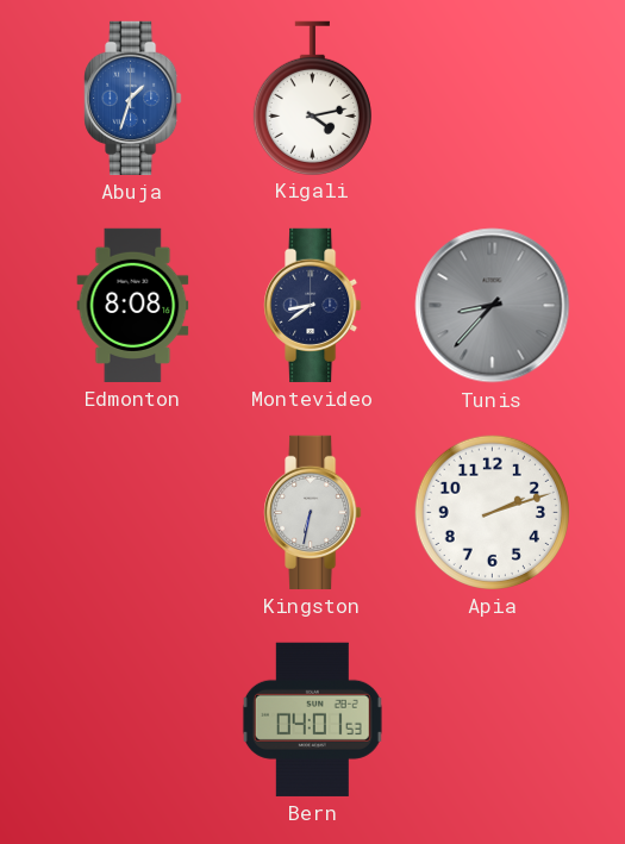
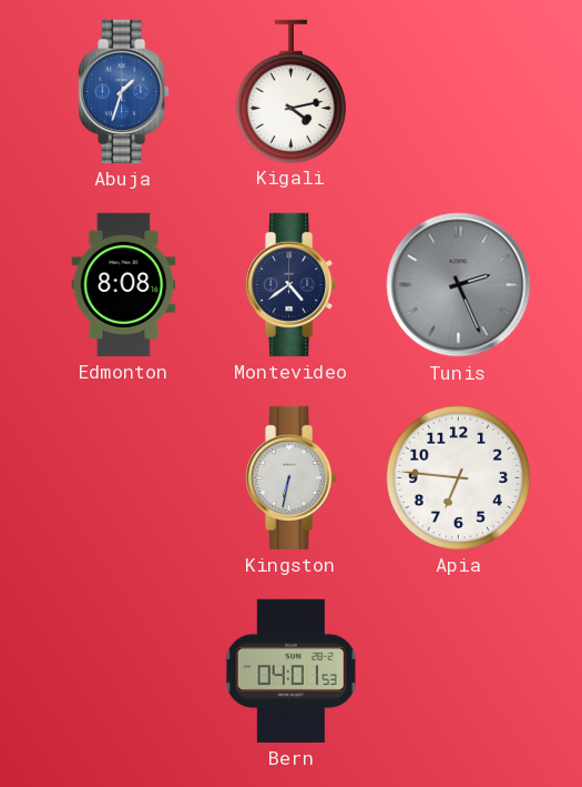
Montevideo: 8:39 -> 4:39 (292, 284)
Tunis: 8:37 -> 2:26 (459, 285)
Apia: 2:12 -> 6:46 (458, 477)
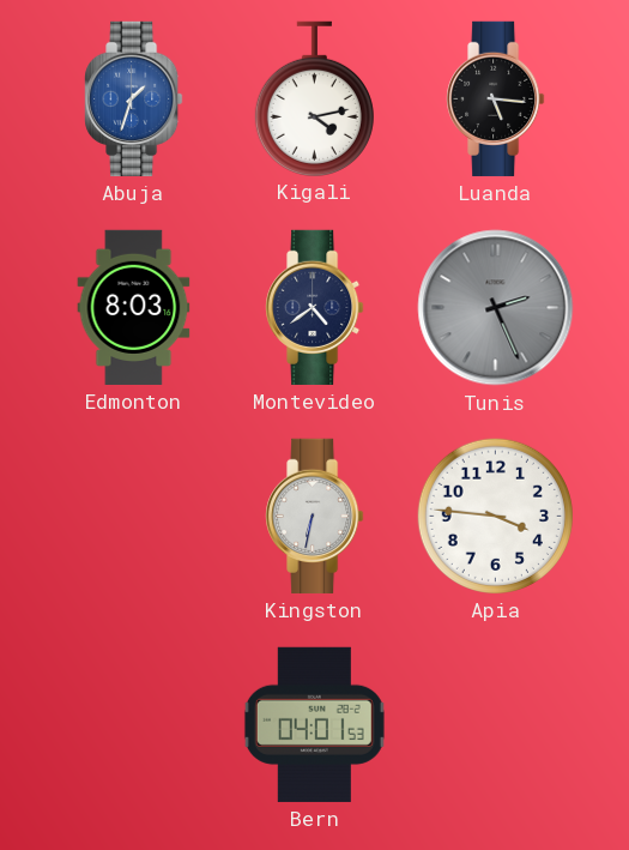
Luanda: none -> 5:16 (496, 98)
Edmonton: 8:08 -> 8:03 (134, 307)
Apia: 6:46 -> 3:46 (495, 516)
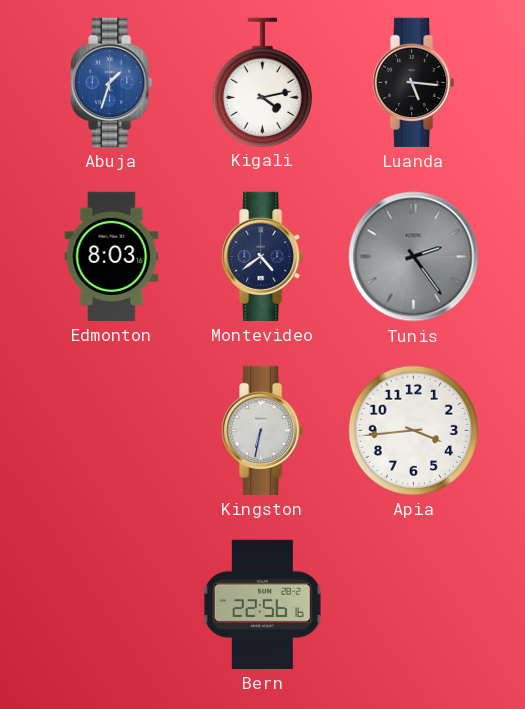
Tunis: 2:26 -> 2:24 (414, 257)
Apia: 3:46 -> 3:44 (413, 430)
Bern: 04:01 -> 22:56 (262, 604)
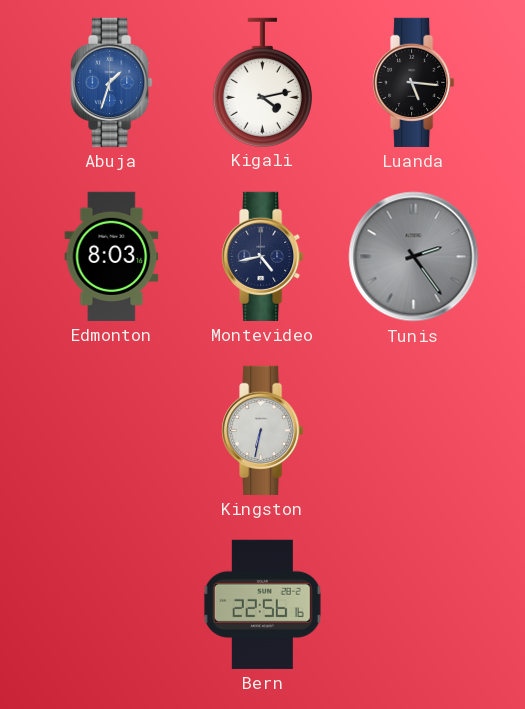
Montevideo: 4:39 -> 4:43 (263, 256)
Apia: 3:44 -> none (413, 430)
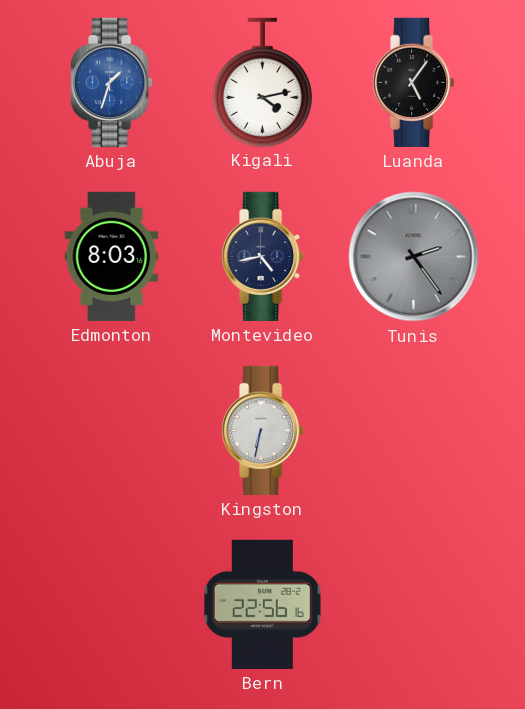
Luanda: 5:16 -> 5:06 (414, 82)
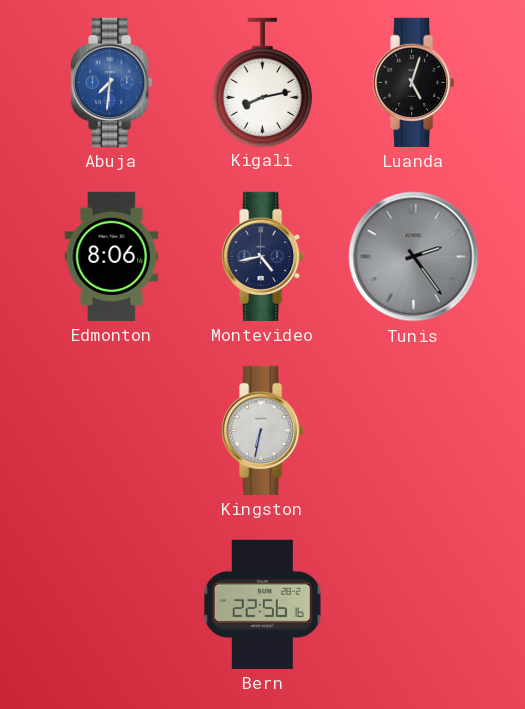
Abuja: 1:33 -> 7:31 (112, 82)
Kigali: 4:13 -> 8:13 (262, 82)
Luanda: 5:06 -> 5:03 (414, 82)
Edmonton: 8:03 -> 8:06 (112, 256)
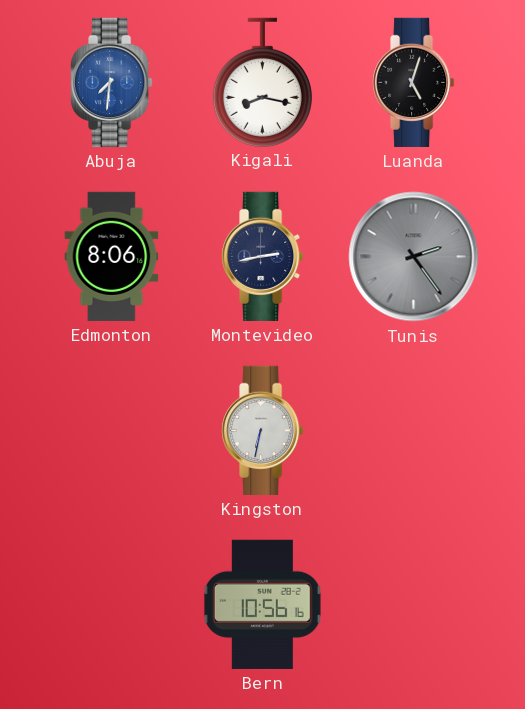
Kigali: 8:13 -> 8:17 (262, 82)
Montevideo: 4:43 -> 2:43 (263, 256)
Bern: 22:56 -> 10:56 (262, 604)
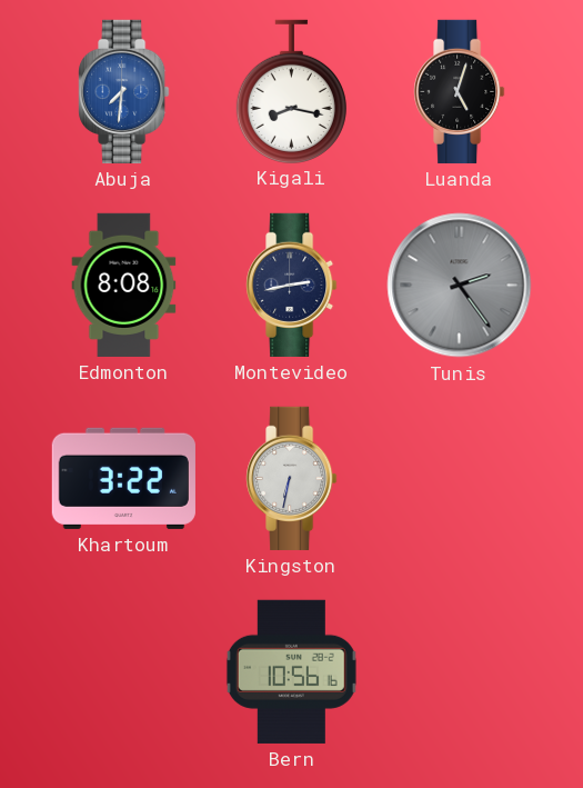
Edmonton: 8:06 -> 8:08 (124, 285)
Khartoum: none -> 3:22 (123, 478)
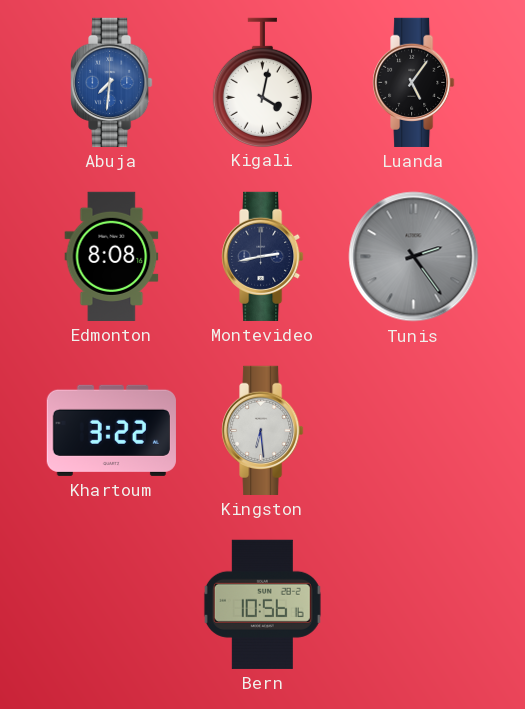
Kigali: 8:17 -> 4:02 (262, 82)
Luanda: 5:03 -> 5:06 (414, 82)
Kingston: 6:32 -> 6:29 (263, 430)
